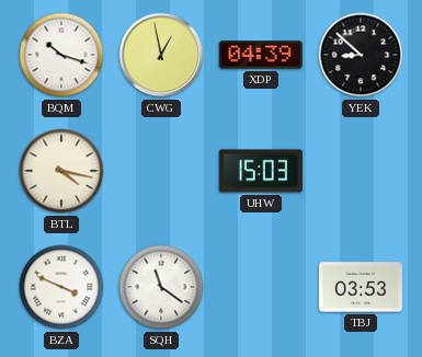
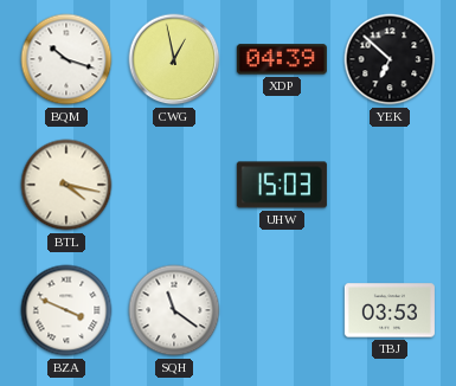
YEK: 8:52 -> 6:52 (390, 59)
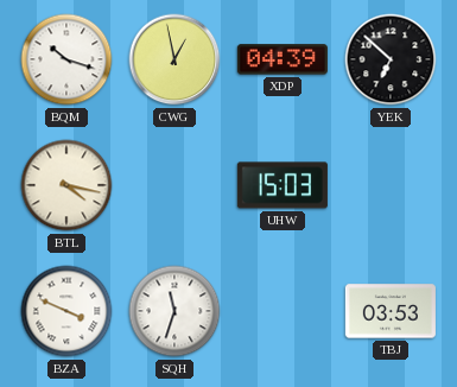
SQH: 11:21 -> 11:33 (174, 311)
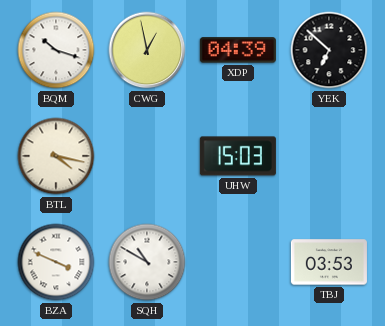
SQH: 11:33 -> 10:50 (147, 262)
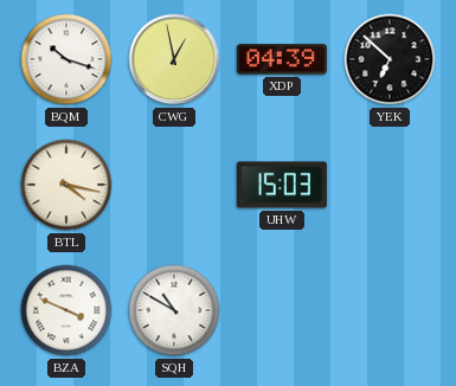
TBJ: 03:53 -> none (329, 262)
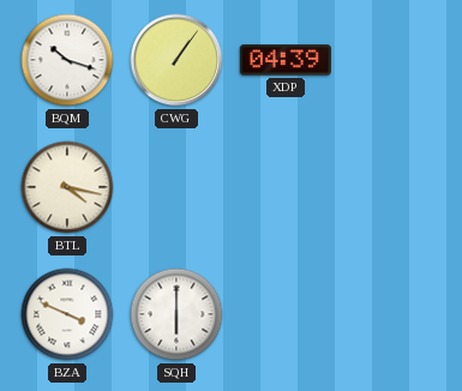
CWG: 12:58 -> 1:06 (176, 60)
YEK: 6:52 -> none (390, 59)
UHW: 15:03 -> none (282, 185)
SQH: 10:50 -> 6:00 (176, 314)
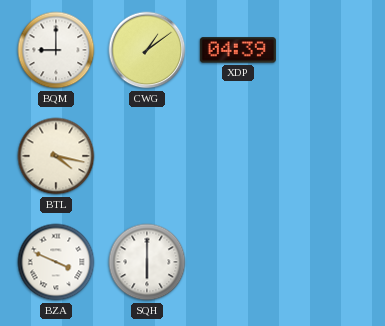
BQM: 10:18 -> 9:00 (56, 50)
CWG: 1:06 -> 1:09 (147, 50)
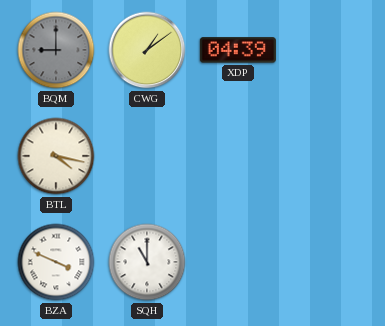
BQM dial: white -> grey (56, 50)
SQH: 6:00 -> 11:00 (147, 262)
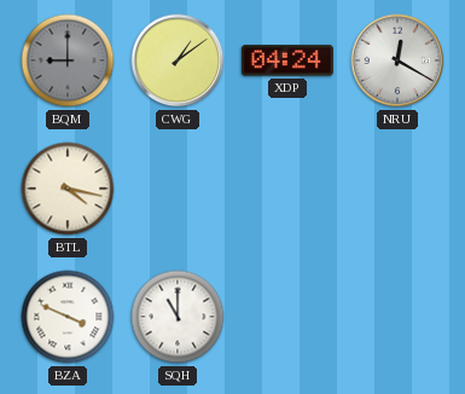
XDP: 04:39 -> 04:24 (287, 60)
NRU: none -> 12:20 (397, 60)
